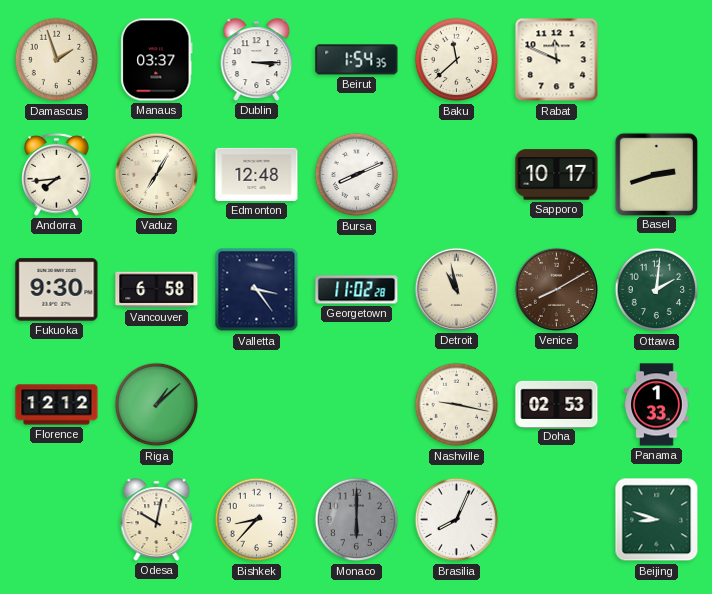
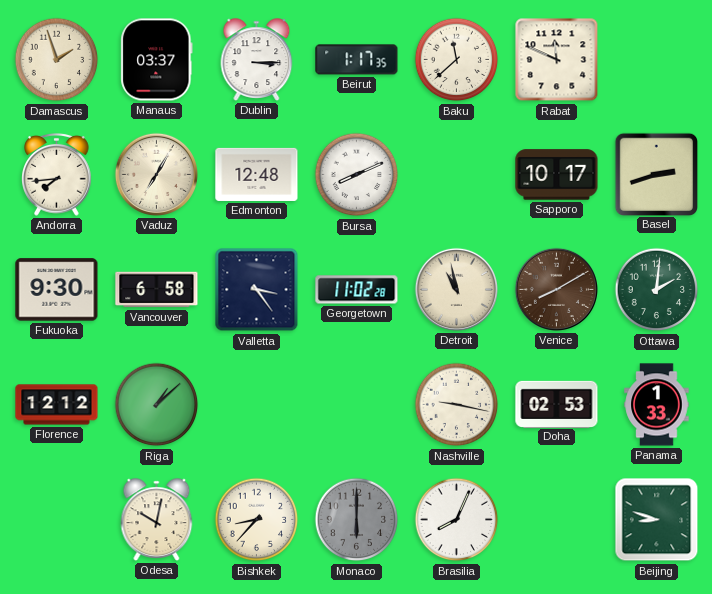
Beirut: 1:54 -> 1:17 (357, 60)
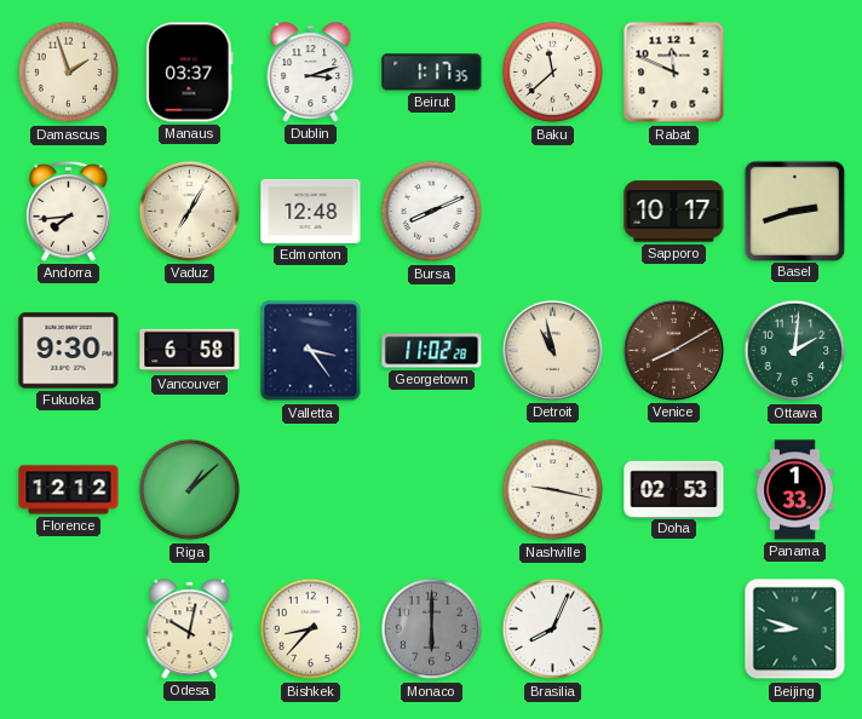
Dublin: 3:15 -> 3:12 (311, 73)
